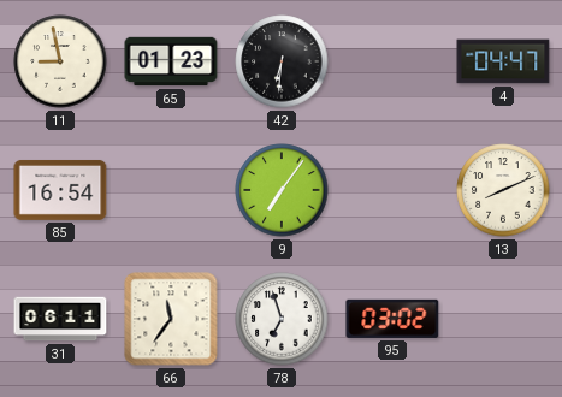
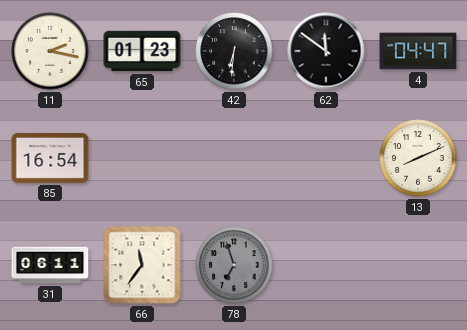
11: 8:58 -> 2:17 (50, 51)
62: none -> 11:51 (326, 51)
9: 7:06 -> none (282, 190)
78 dial: white -> grey (234, 265)
95: 03:02 -> none (392, 319)
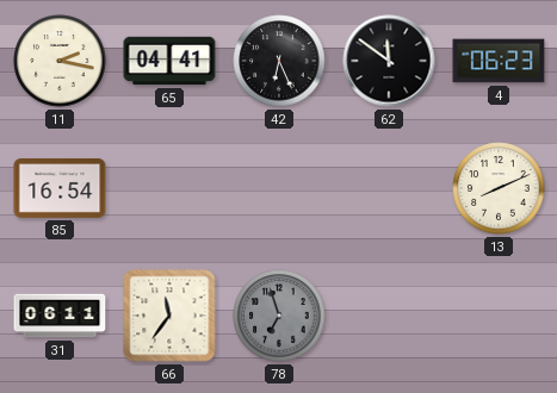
65: 01:23 -> 04:41 (169, 61)
42: 6:31 -> 6:26 (279, 61)
4: 04:47 -> 06:23 (499, 61)
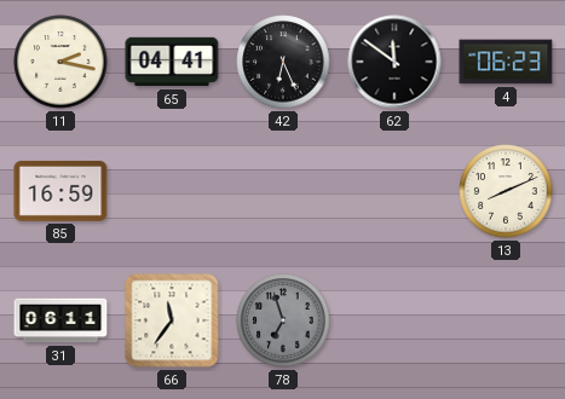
85: 16:54 -> 16:59 (60, 191)
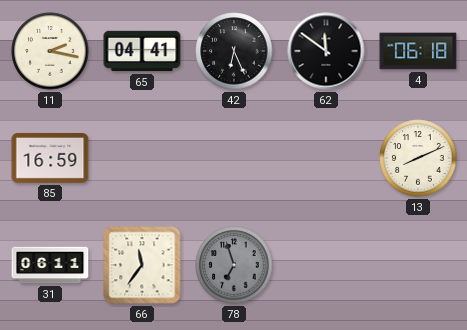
4: 06:23 -> 06:18 (418, 51)
